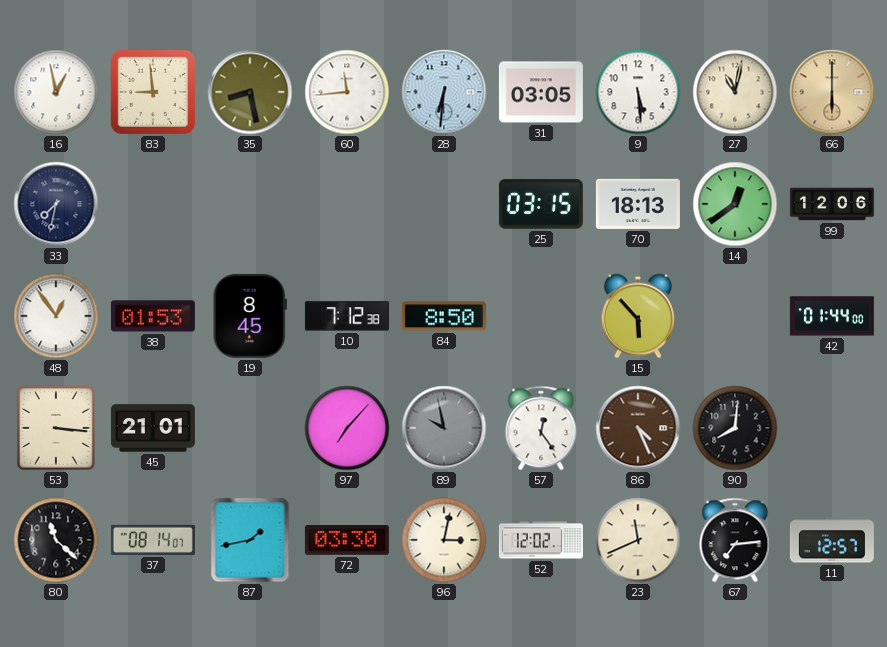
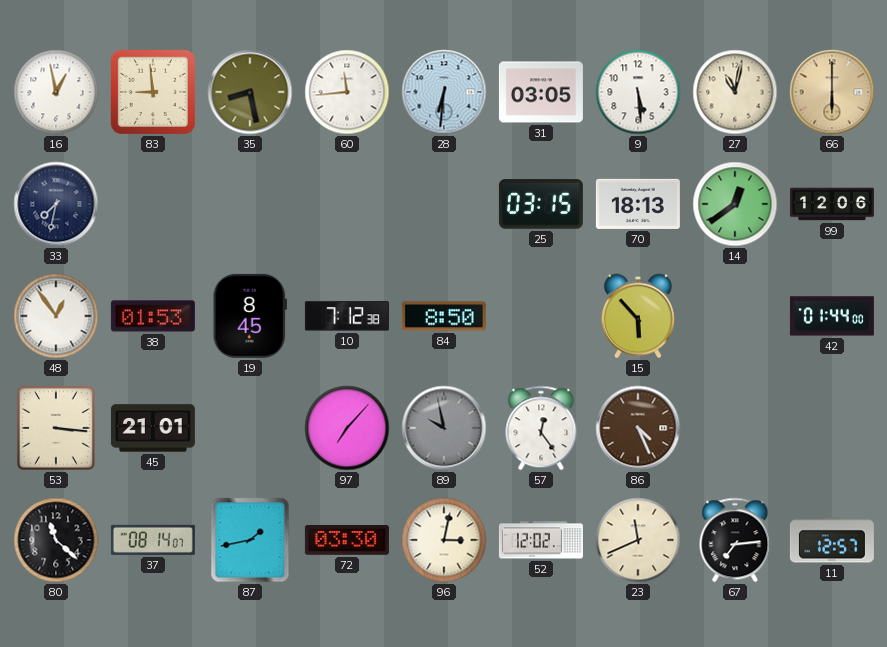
90: 8:01 -> none (735, 428)
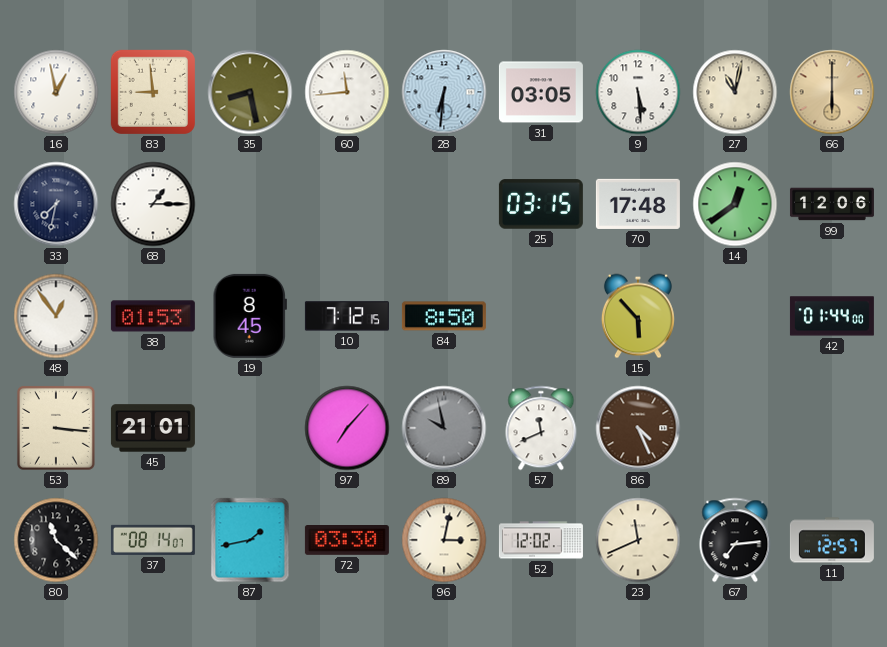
68: none -> 1:15 (153, 204)
70: 18:13 -> 17:48 (638, 204)
10: 7:12:38 -> 7:12:15 (347, 316)
57: 12:24 -> 11:41 (541, 428)
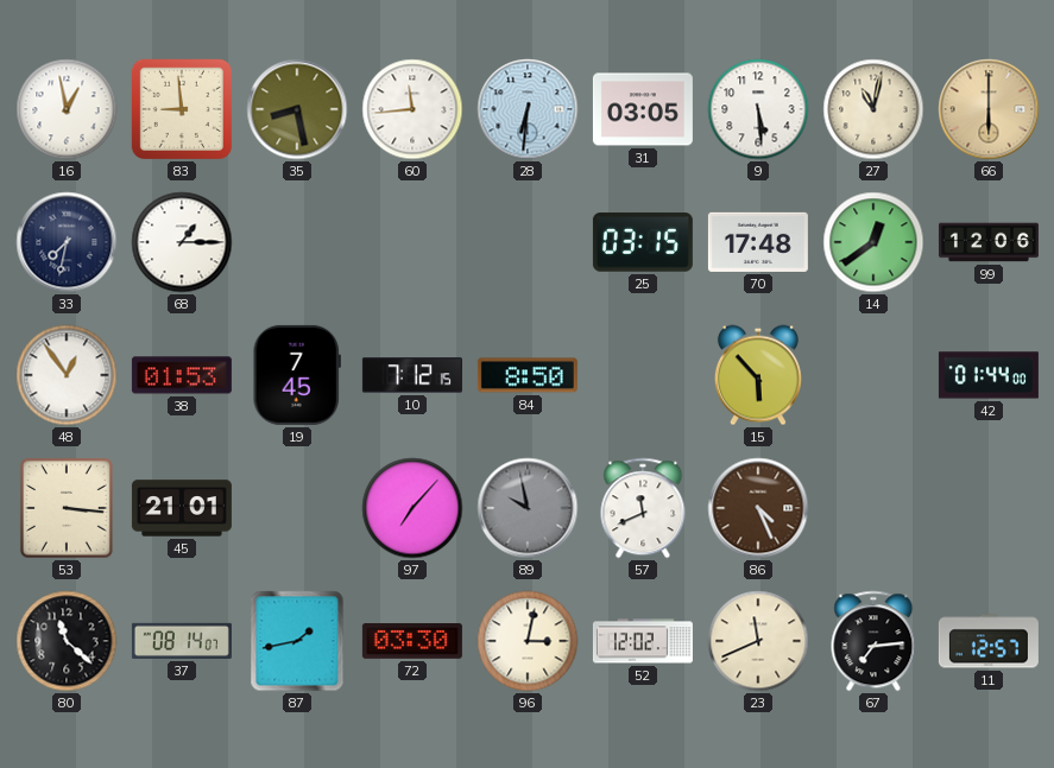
19: 8:45 -> 7:45 (297, 375)
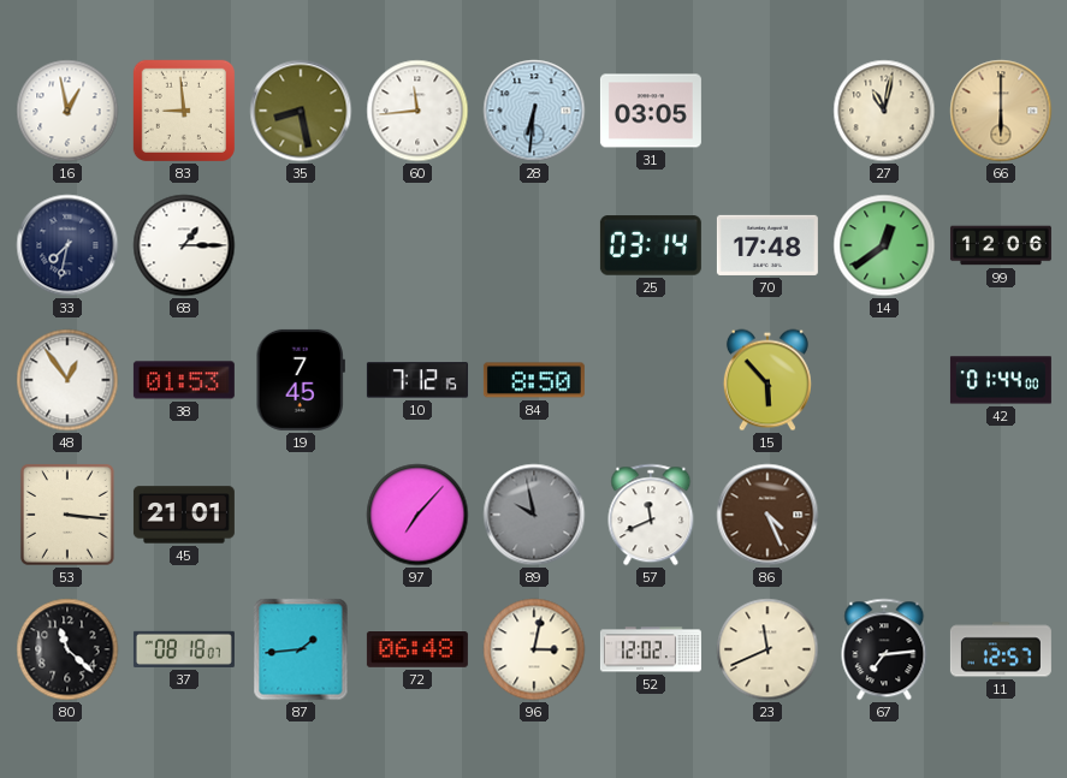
9: 5:29 -> none (758, 109)
25: 03:15 -> 03:14 (651, 245)
37: 08:14 -> 08:18 (184, 649)
87: 1:43 -> 1:44 (301, 649)
72: 03:30 -> 06:48 (417, 651)
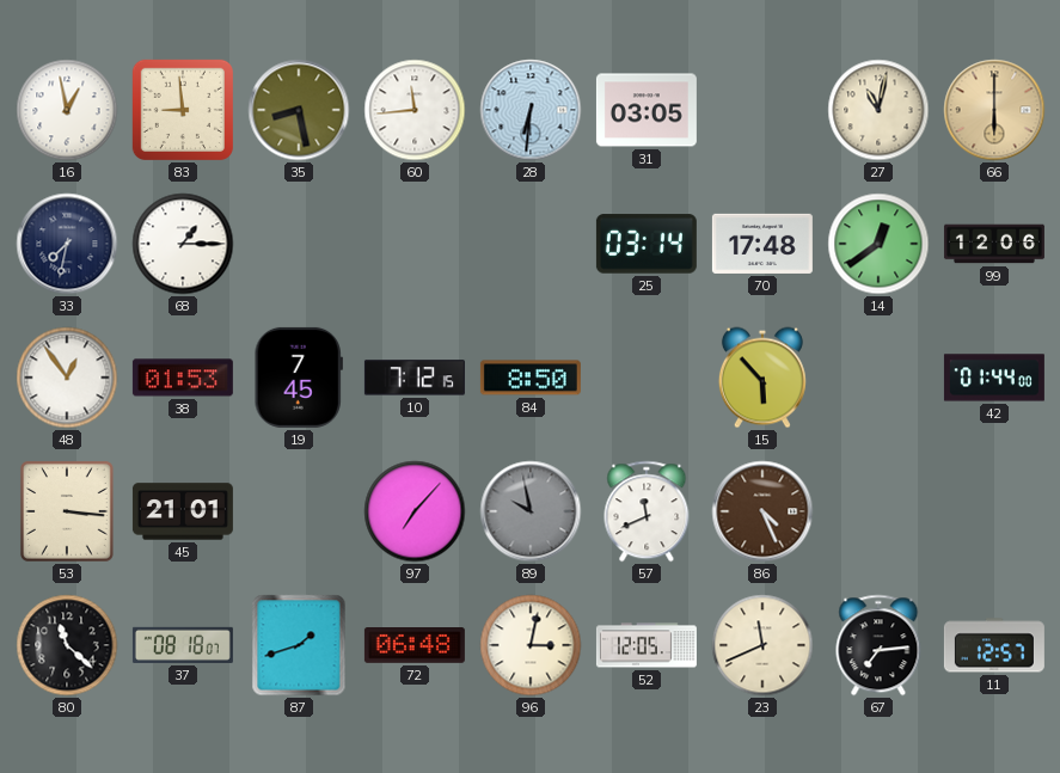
87: 1:44 -> 1:42 (299, 645)
52: 12:02 -> 12:05 (647, 645)
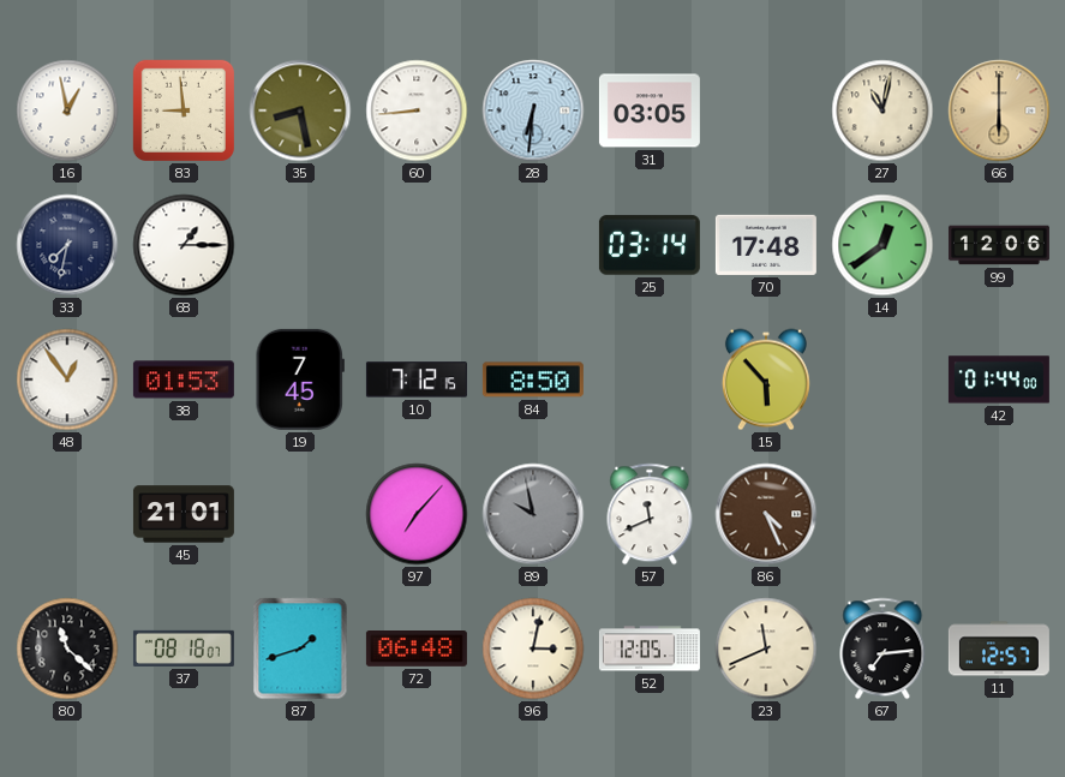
60: 11:44 -> 8:44 (417, 110)
53: 3:16 -> none (67, 511)
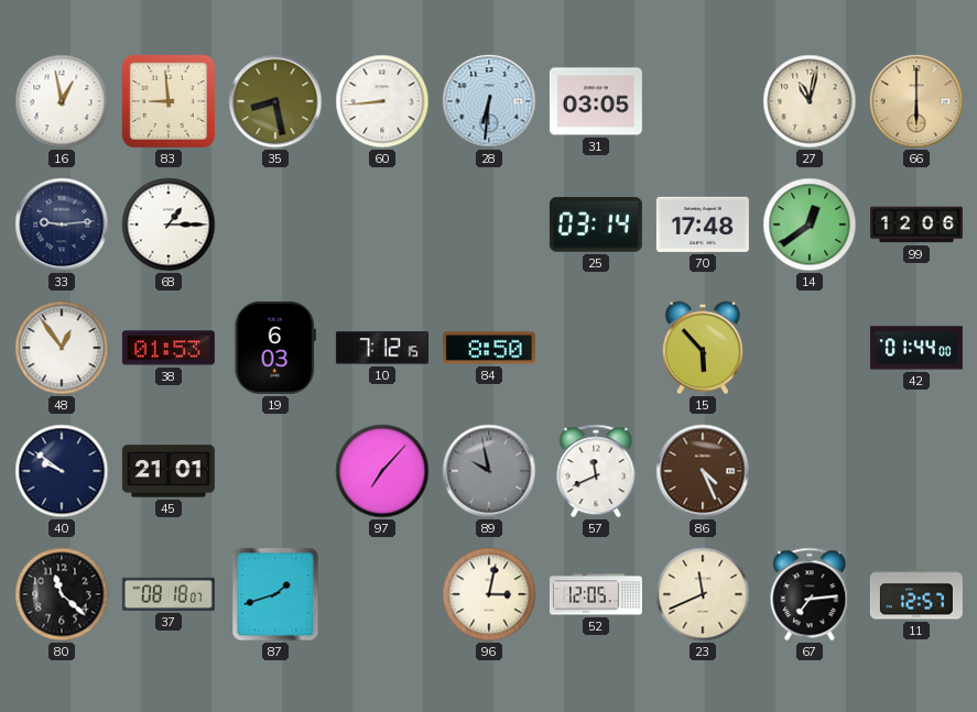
33: 7:32 -> 9:14 (62, 224)
19: 7:45 -> 6:03 (275, 348)
40: none -> 9:51 (62, 471)
72: 06:48 -> none (417, 650)
